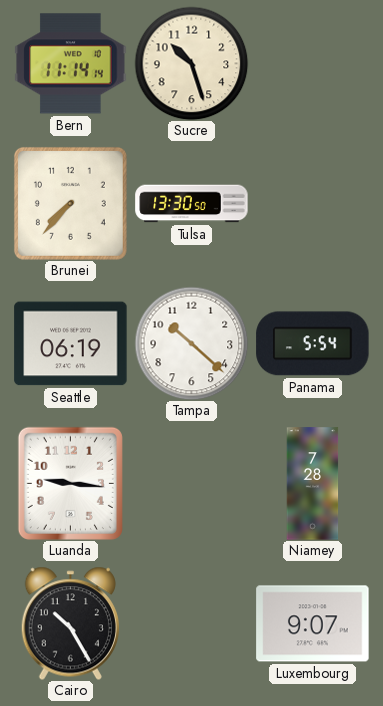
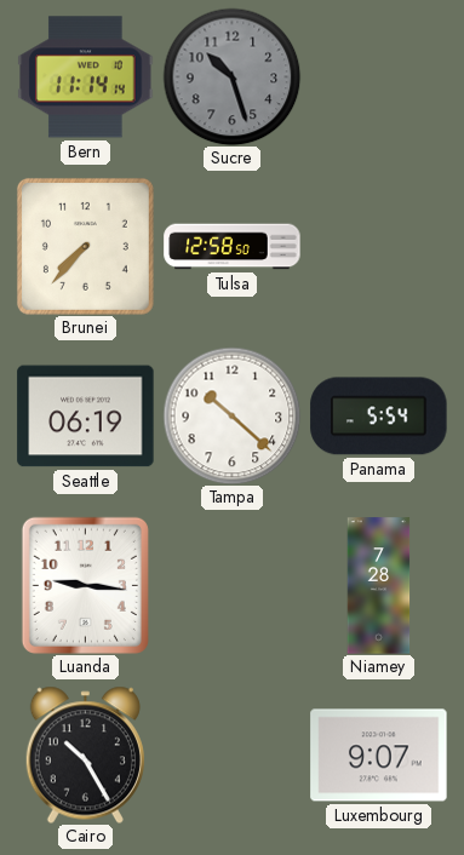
Sucre dial: cream -> grey (231, 76)
Tulsa: 13:30 -> 12:58 (233, 247)
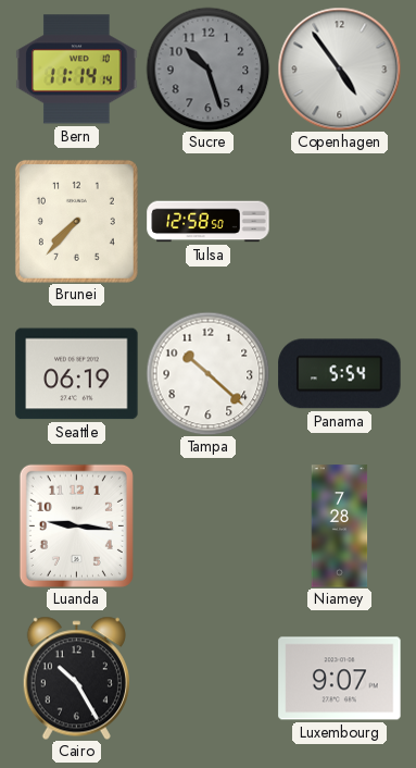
Copenhagen: none -> 4:54 (339, 69)
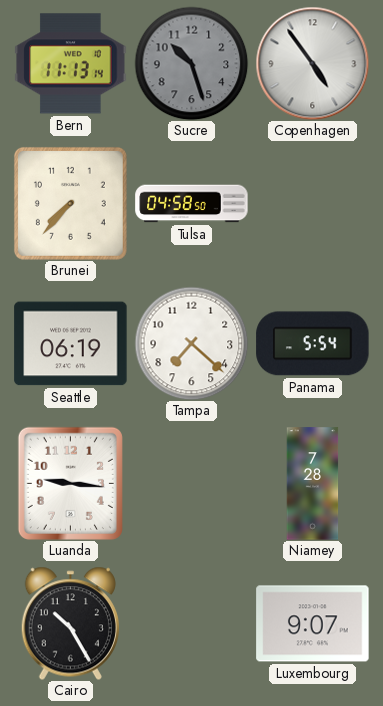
Bern: 11:14 -> 11:13 (71, 64)
Tulsa: 12:58 -> 04:58 (192, 204)
Tampa: 10:22 -> 7:22 (191, 343)
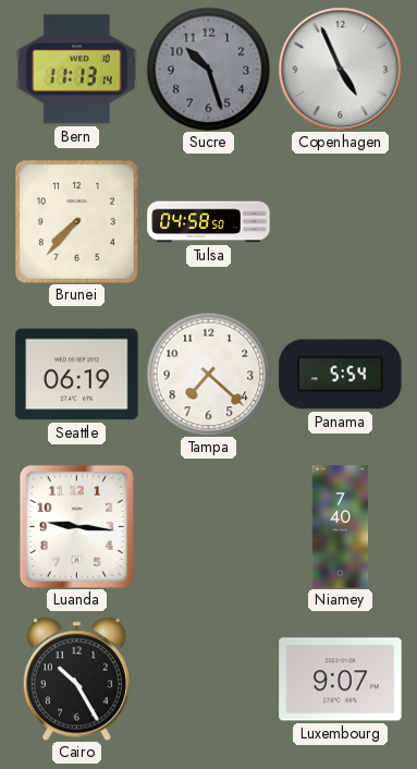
Copenhagen: 4:54 -> 4:56 (340, 69)
Niamey: 7:28 -> 7:40 (341, 527)
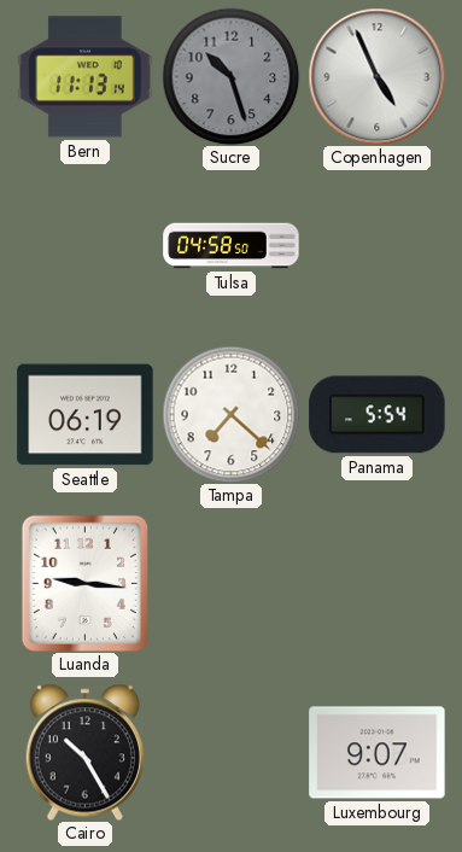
Brunei: 7:37 -> none (76, 221)
Niamey: 7:40 -> none (341, 527)
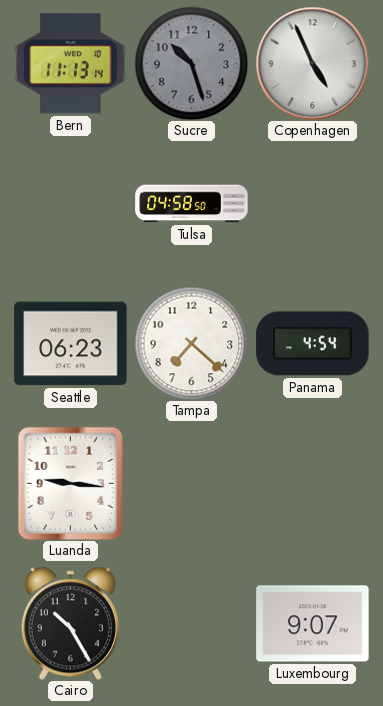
Seattle: 06:19 -> 06:23 (71, 344)
Panama: 5:54 -> 4:54 (313, 344)
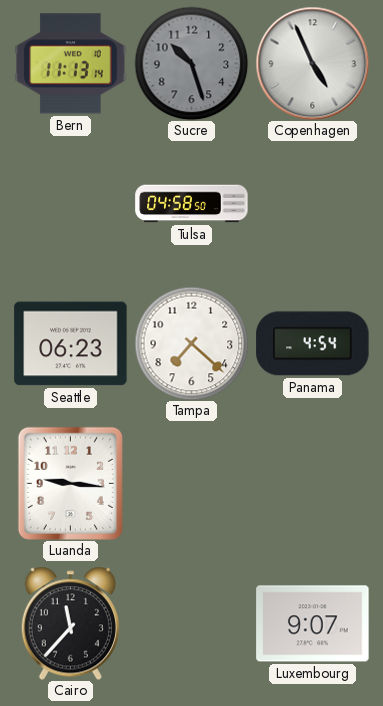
Cairo: 10:25 -> 11:37 (70, 623)
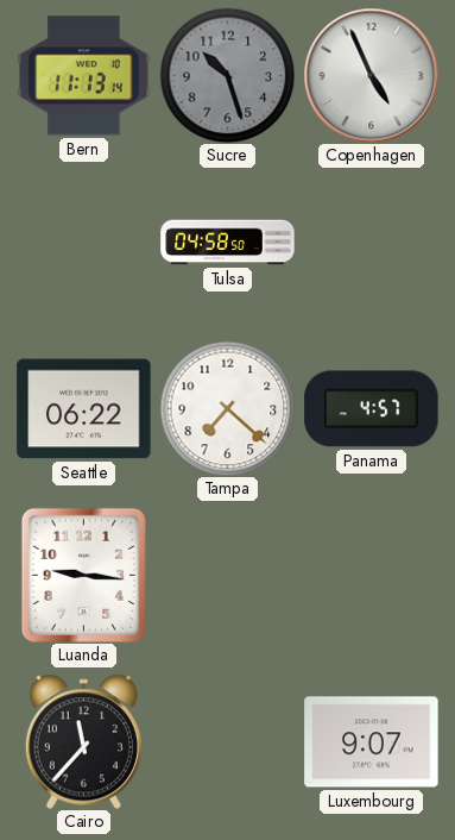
Seattle: 06:23 -> 06:22 (84, 409)
Panama: 4:54 -> 4:57 (372, 409)
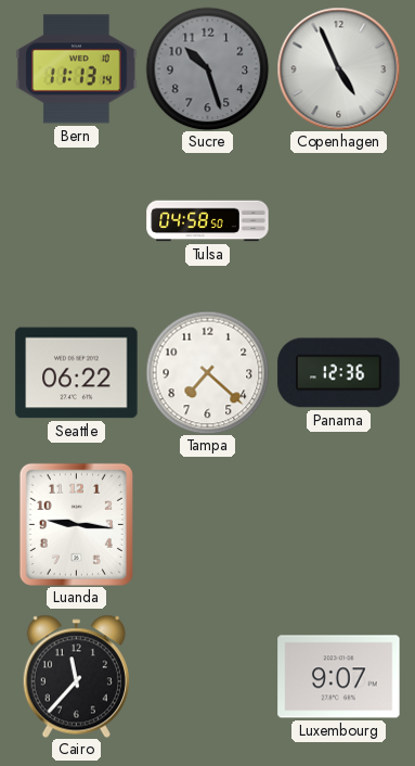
Panama: 4:57 -> 12:36 (339, 373)
